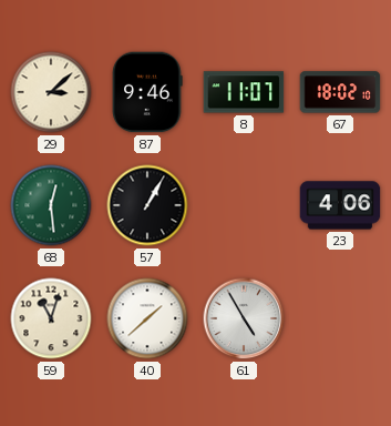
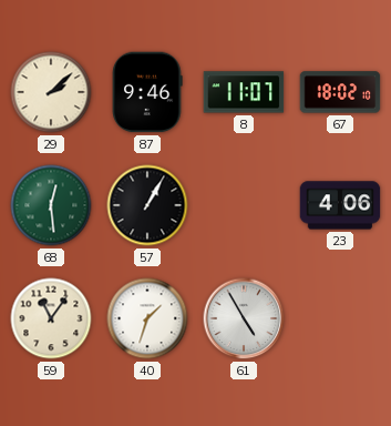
29: 3:08 -> 2:08 (51, 92)
59: 11:03 -> 11:06 (51, 318)
40: 1:38 -> 1:33 (147, 318)
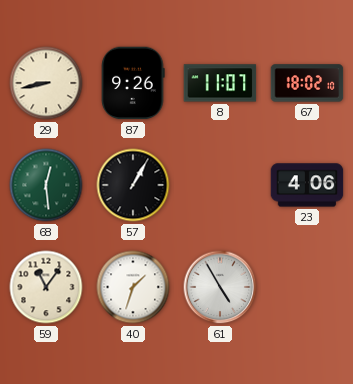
29: 2:08 -> 8:43 (46, 83)
87: 9:46 -> 9:26 (133, 83)
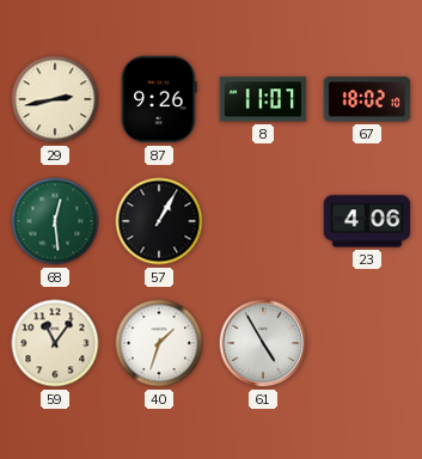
29: 8:43 -> 2:43 (55, 99)
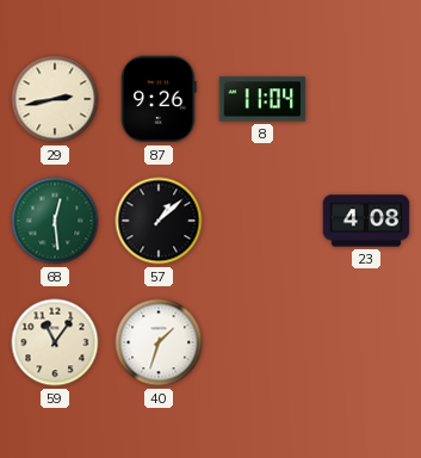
8: 11:07 -> 11:04 (262, 99)
67: 18:02 -> none (367, 99)
57: 1:05 -> 1:08 (159, 221)
23: 4:06 -> 4:08 (366, 221)
61: 4:55 -> none (263, 343)
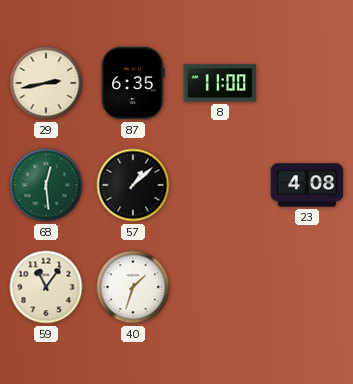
87: 9:26 -> 6:35 (133, 83)
8: 11:04 -> 11:00 (220, 83)
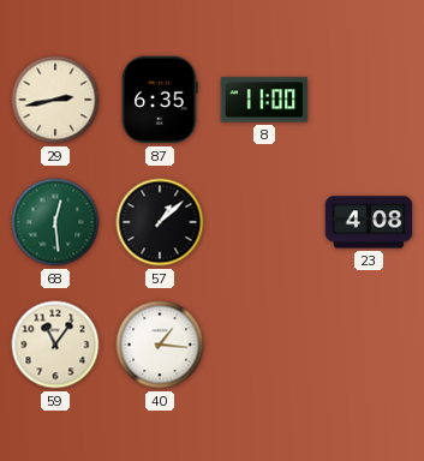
40: 1:33 -> 1:16 (160, 345)
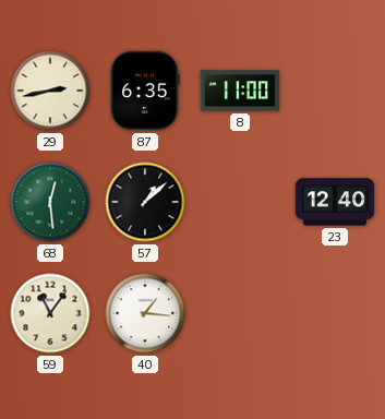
23: 4:08 -> 12:40 (335, 202)
